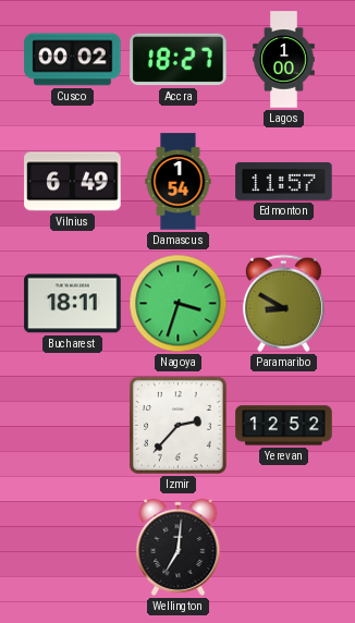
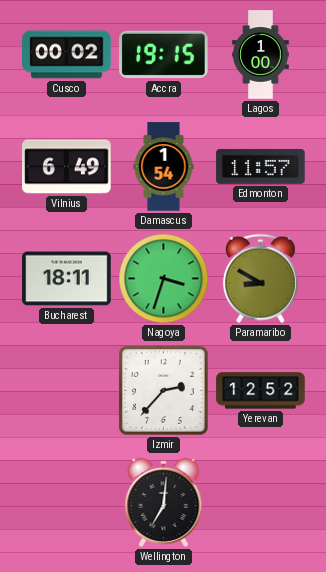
Accra: 18:27 -> 19:15 (164, 55)
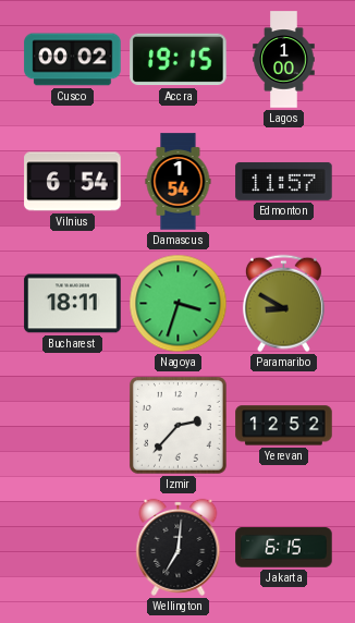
Vilnius: 6:49 -> 6:54 (73, 182)
Jakarta: none -> 6:15 (284, 548)
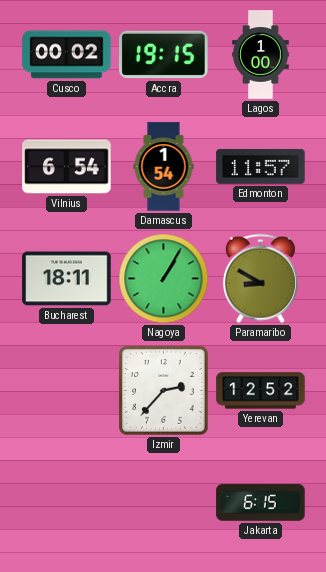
Nagoya: 3:33 -> 1:05 (164, 279)
Wellington: 7:01 -> none (179, 547)
